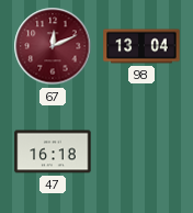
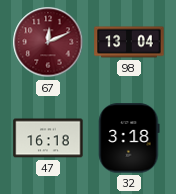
32: none -> 3:18 (129, 138)
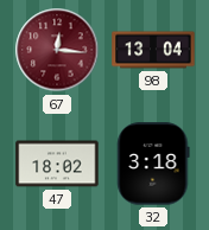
67: 12:11 -> 12:16 (57, 50)
47: 16:18 -> 18:02 (57, 164)
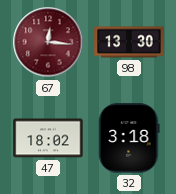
98: 13:04 -> 13:30 (129, 42)
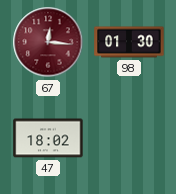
98: 13:30 -> 01:30 (129, 42)
32: 3:18 -> none (129, 138)
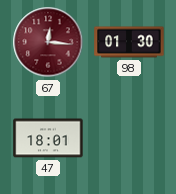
47: 18:02 -> 18:01 (48, 138)
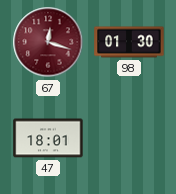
67: 12:16 -> 12:18 (48, 42)
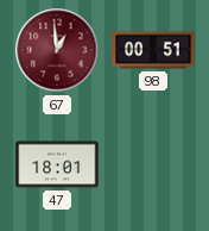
67: 12:18 -> 12:59 (57, 50)
98: 01:30 -> 00:51 (153, 50)
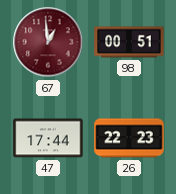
47: 18:01 -> 17:44 (48, 138)
26: none -> 22:23 (129, 138)
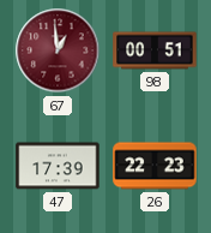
47: 17:44 -> 17:39 (58, 166)
